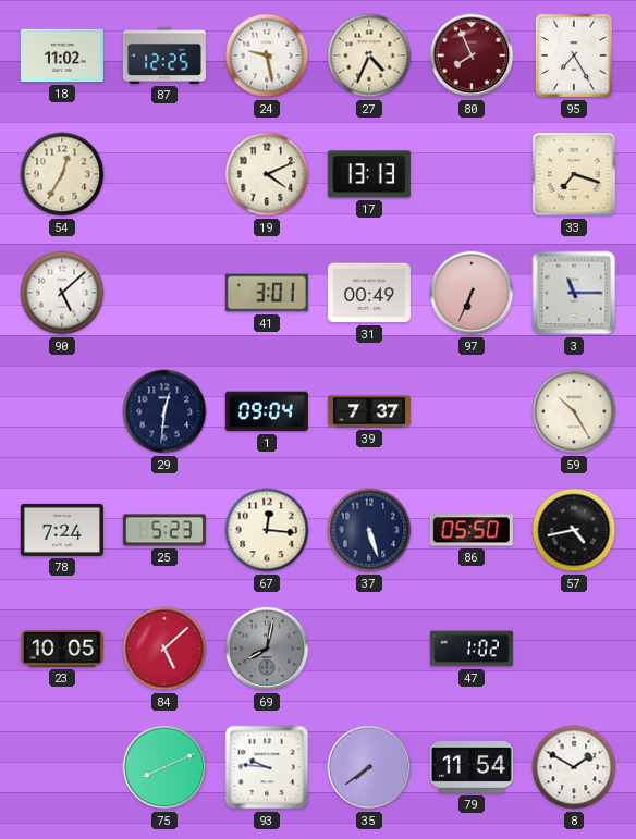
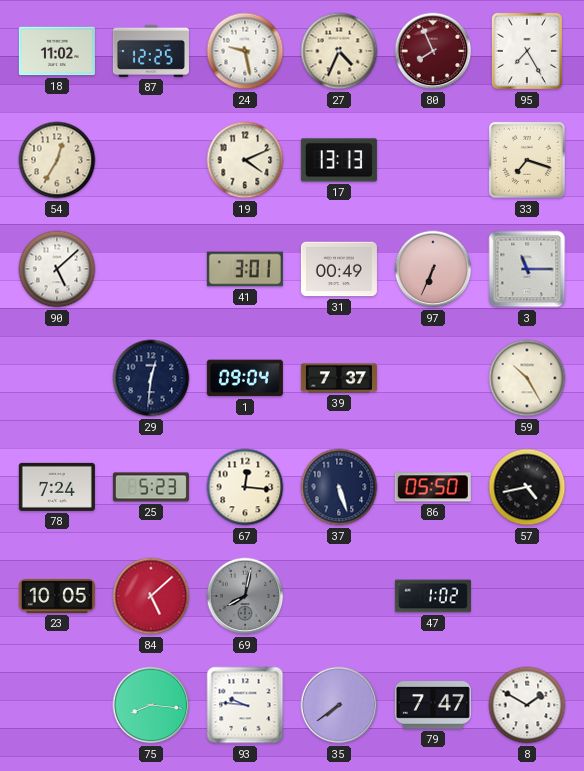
75: 8:11 -> 8:16 (151, 705)
79: 11:54 -> 7:47 (433, 705)
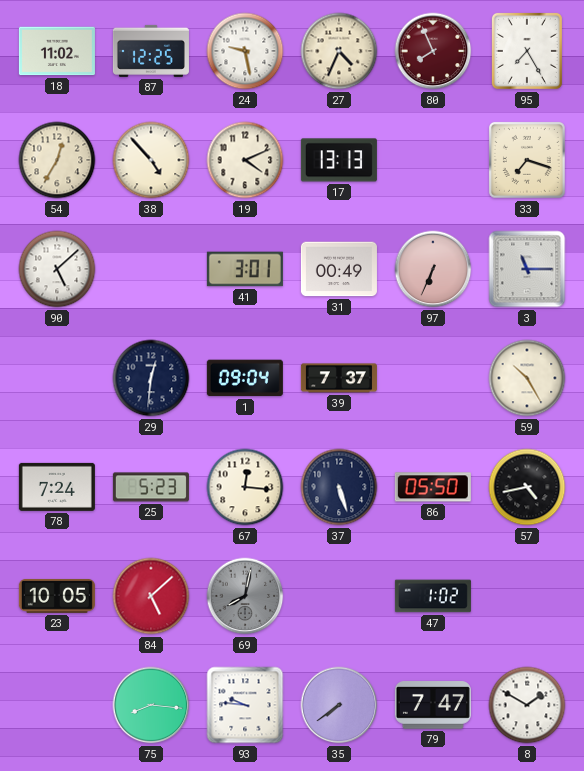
38: none -> 4:53 (151, 160)
